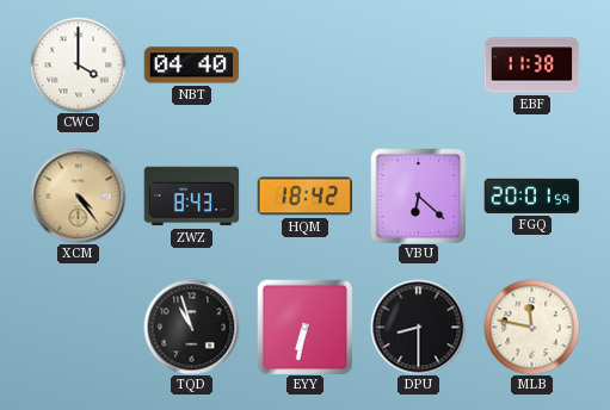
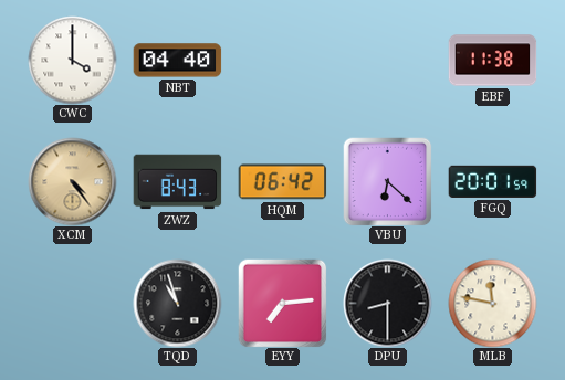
HQM: 18:42 -> 06:42 (282, 182)
EYY: 6:32 -> 7:14 (282, 303)
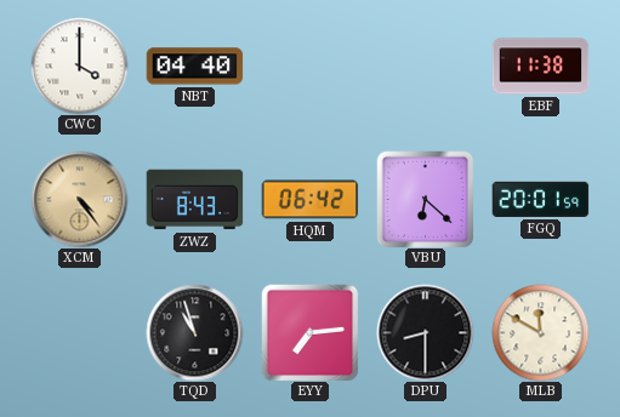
MLB: 11:47 -> 11:50 (540, 332)
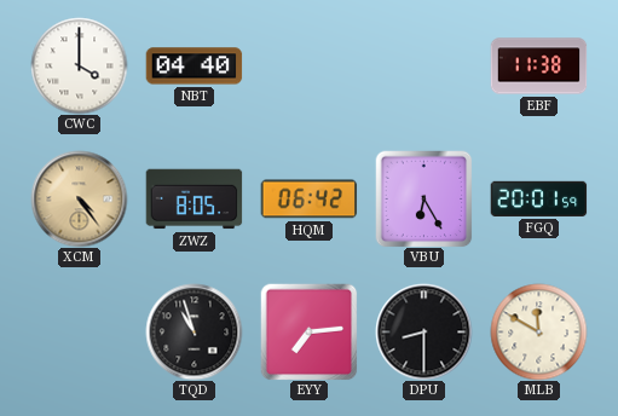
ZWZ: 8:43 -> 8:05 (194, 200)
VBU: 6:22 -> 6:25 (423, 198)
